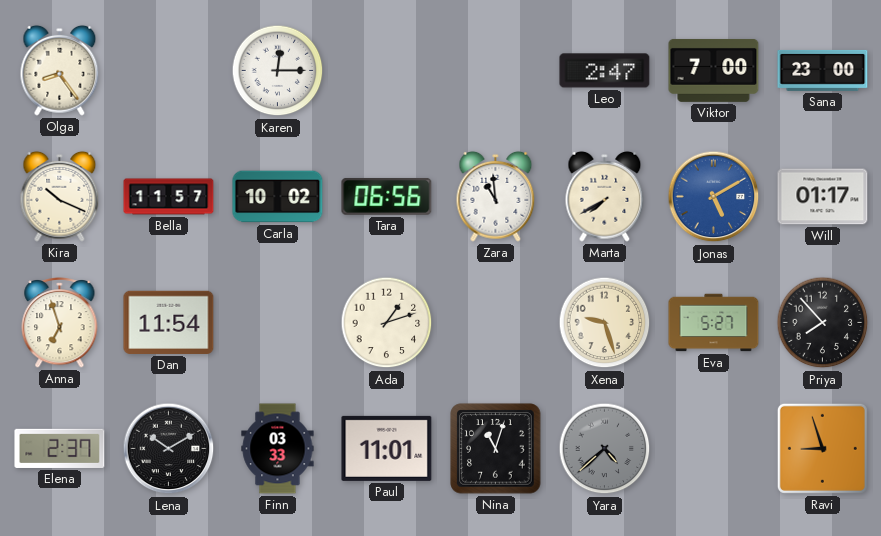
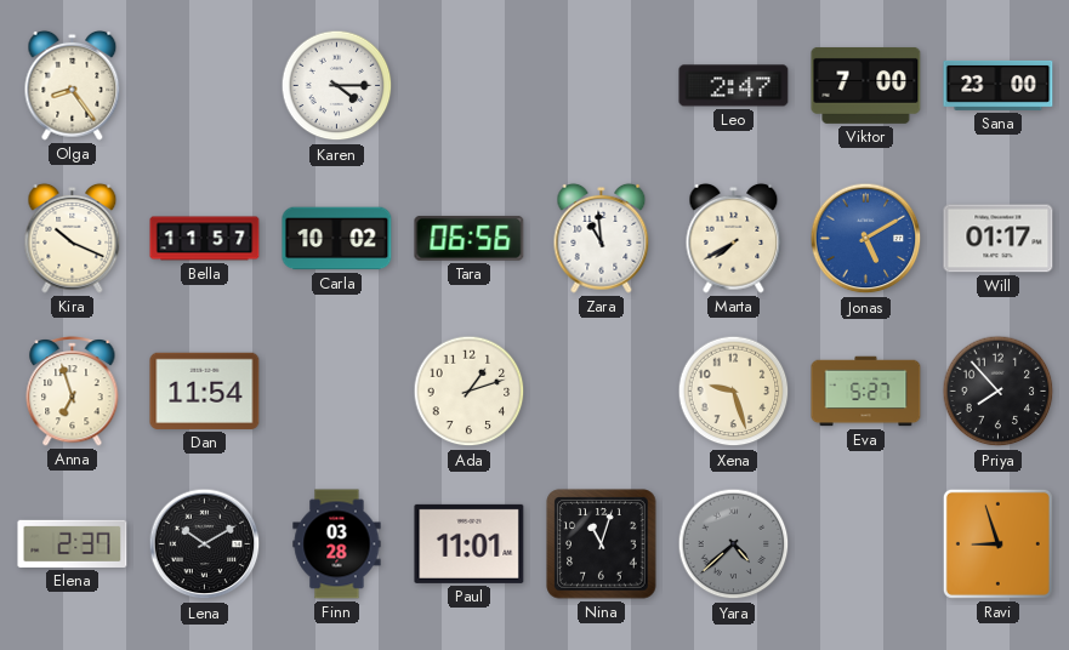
Karen: 12:15 -> 4:15 (337, 86)
Finn: 03:33 -> 03:28 (337, 544)
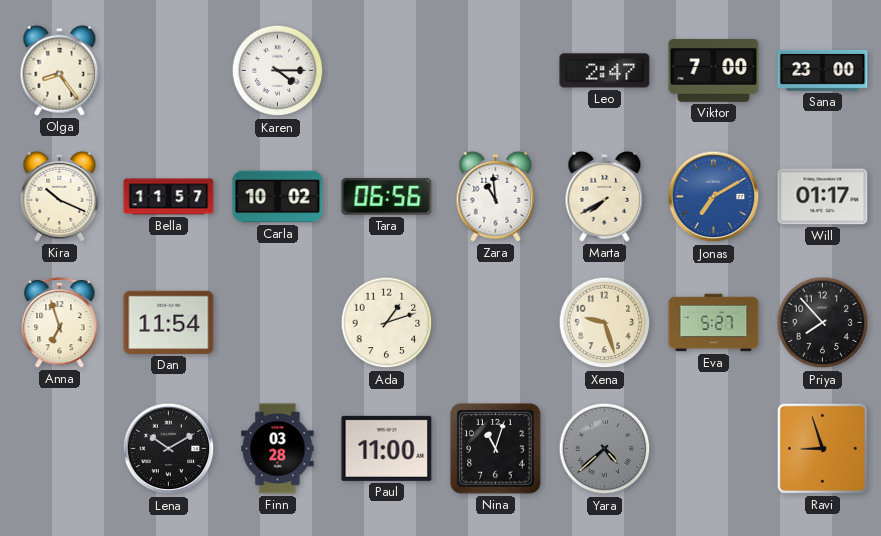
Jonas: 5:10 -> 7:10 (714, 197)
Elena: 2:37 -> none (73, 543)
Paul: 11:01 -> 11:00 (387, 448)
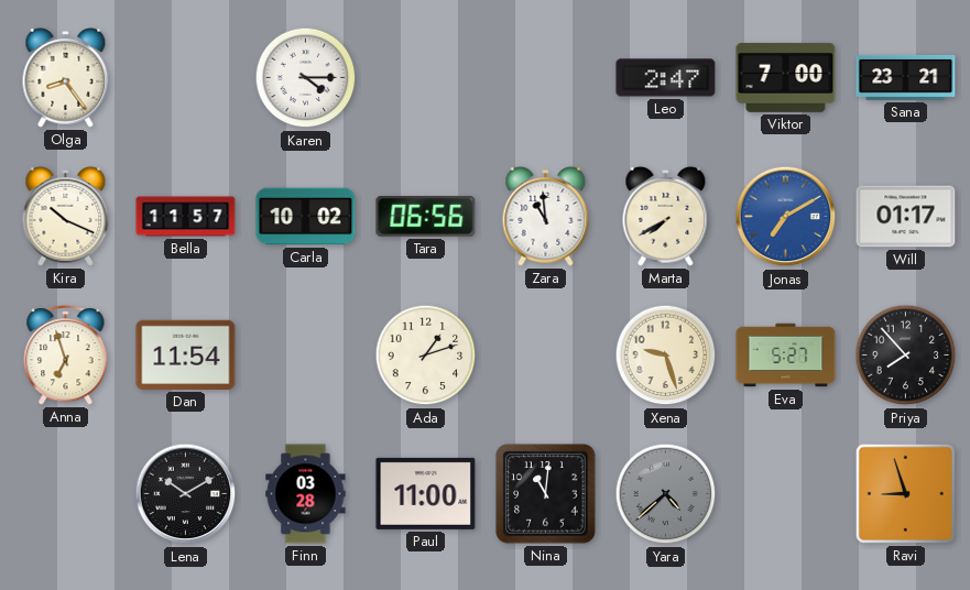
Sana: 23:00 -> 23:21 (906, 77)
Nina: 11:03 -> 11:01 (546, 494)
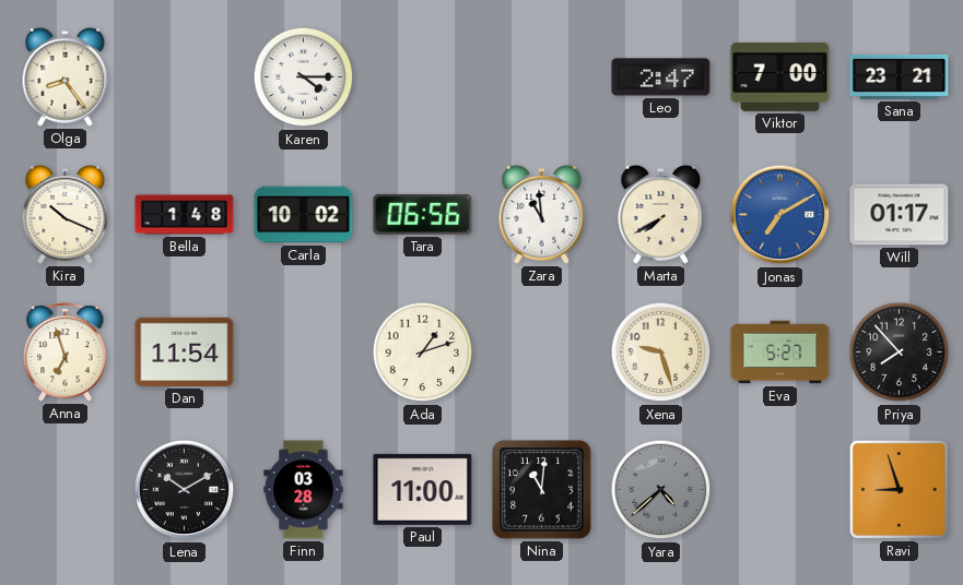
Bella: 11:57 -> 1:48 (185, 215)
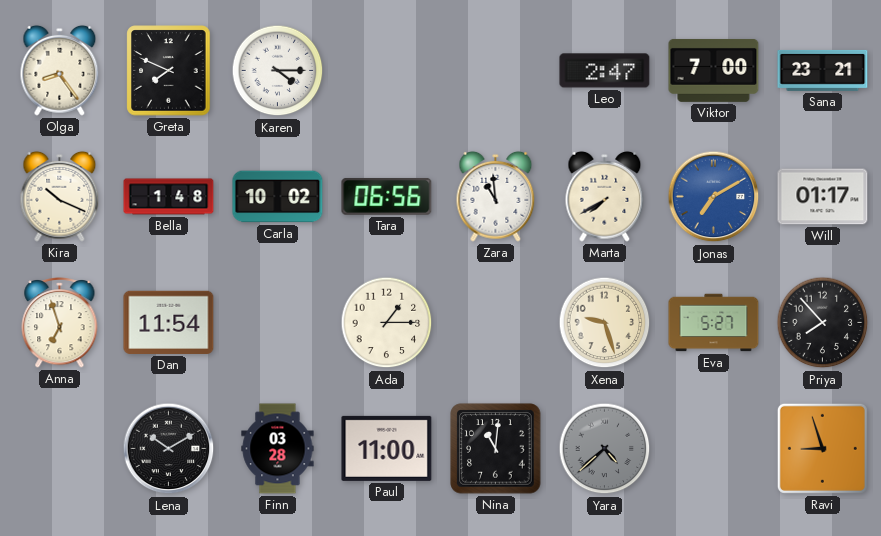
Greta: none -> 7:49 (169, 71)
Ada: 1:12 -> 1:15 (387, 323)
